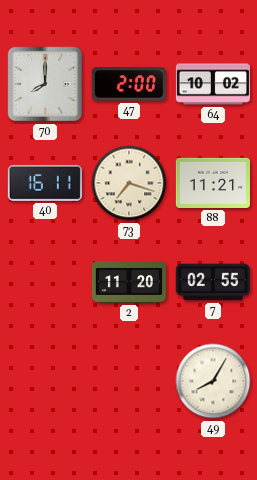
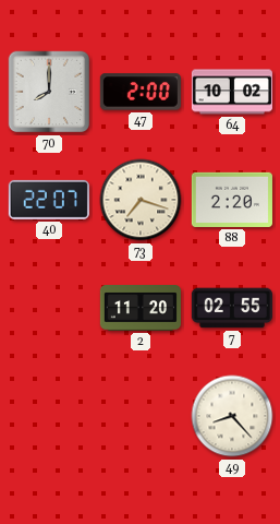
40: 16:11 -> 22:07 (49, 200)
88: 11:21 -> 2:20 (232, 200)
49: 8:05 -> 8:23 (232, 416)
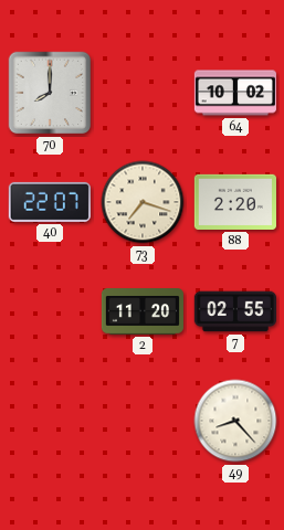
47: 2:00 -> none (141, 92)
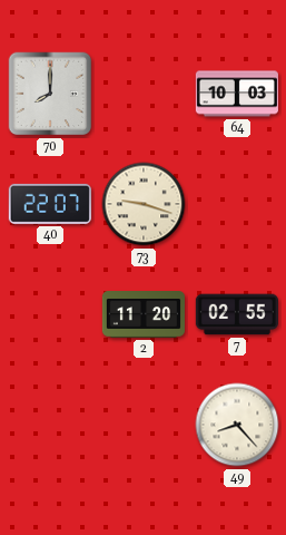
64: 10:02 -> 10:03 (237, 94)
73: 7:18 -> 9:18 (144, 204)
88: 2:20 -> none (235, 202)
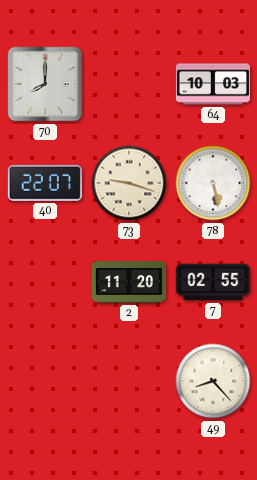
78: none -> 5:28 (213, 183)
